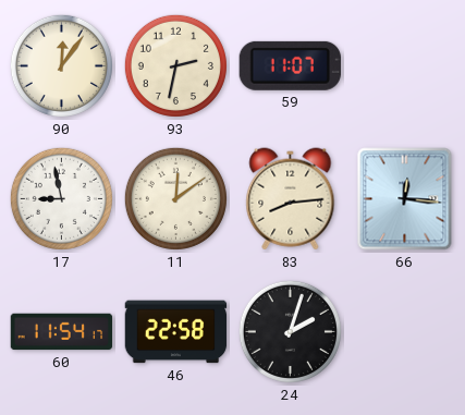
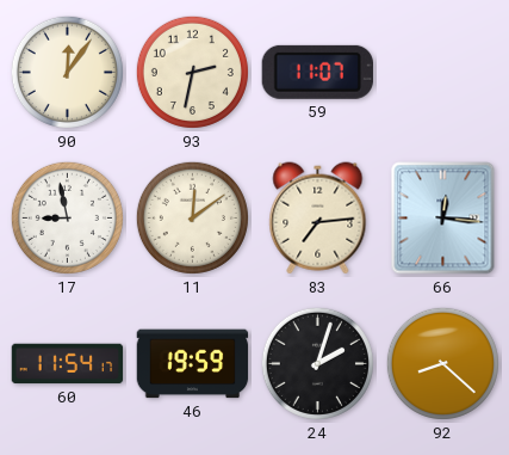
83: 8:14 -> 7:14 (318, 219)
46: 22:58 -> 19:59 (193, 364)
92: none -> 8:22 (442, 363)
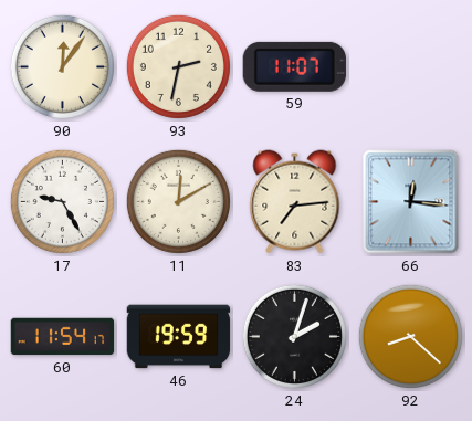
17: 8:58 -> 9:25 (62, 201)
11: 12:09 -> 12:10 (178, 201)
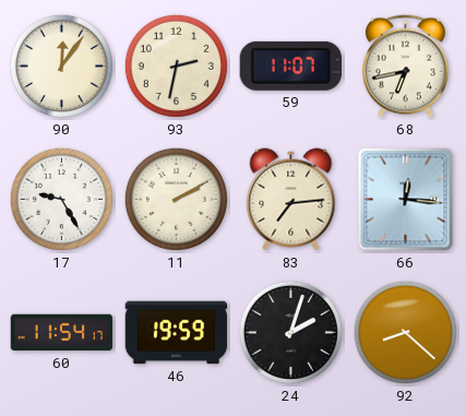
68: none -> 6:43 (405, 67)
11: 12:10 -> 2:10 (176, 199)
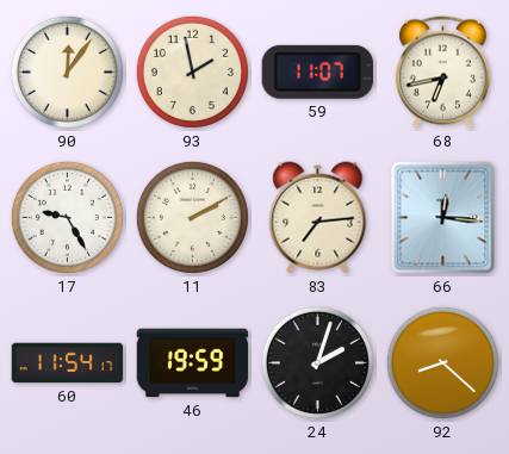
93: 2:32 -> 1:58 (192, 71)
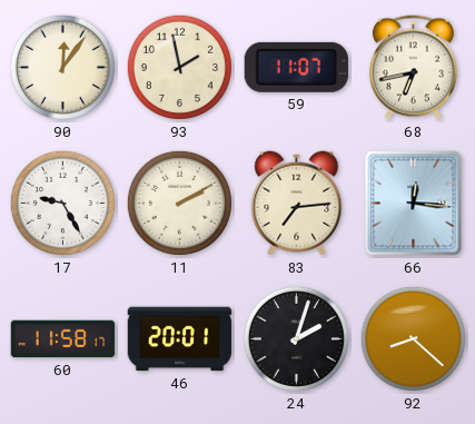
60: 11:54 -> 11:58 (63, 339)
46: 19:59 -> 20:01 (180, 339)
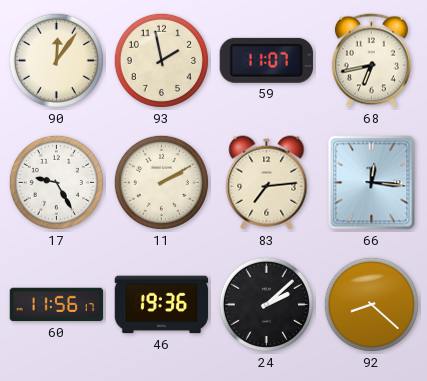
60: 11:58 -> 11:56 (57, 305)
46: 20:01 -> 19:36 (162, 305)
24: 2:03 -> 2:08 (266, 304)
